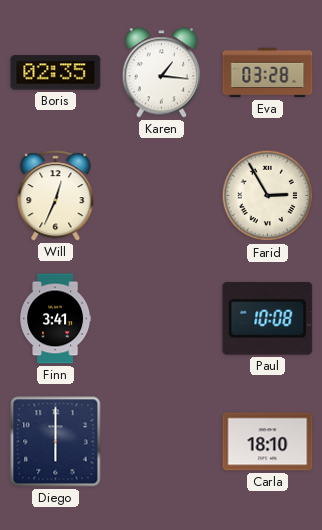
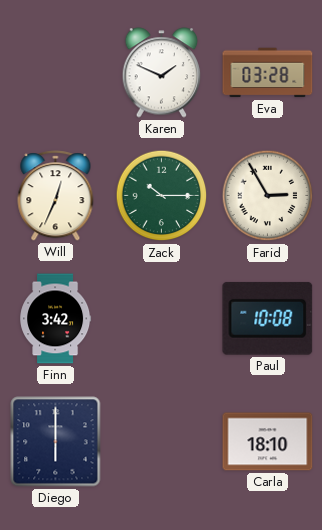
Boris: 02:35 -> none (56, 73)
Karen: 1:16 -> 1:49 (162, 73)
Zack: none -> 10:15 (162, 196)
Finn: 3:41 -> 3:42 (56, 319)
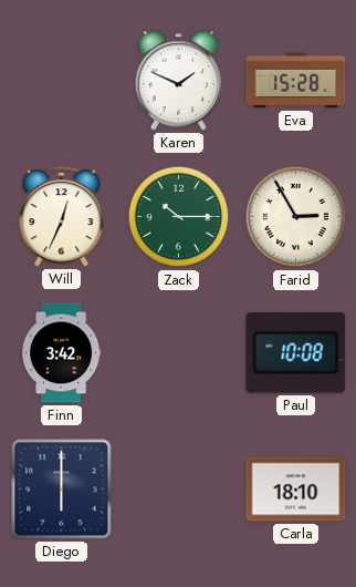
Eva: 03:28 -> 15:28 (296, 81)
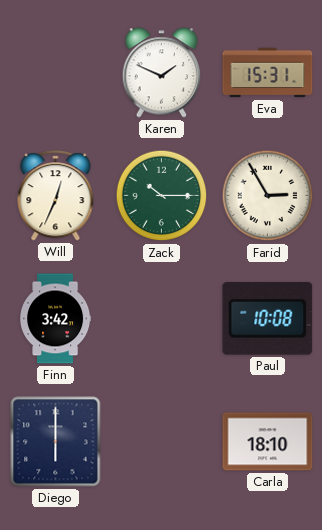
Eva: 15:28 -> 15:31 (268, 73)
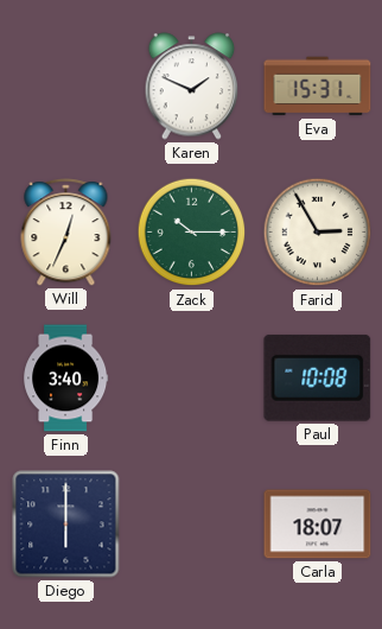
Finn: 3:42 -> 3:40 (66, 379)
Carla: 18:10 -> 18:07 (318, 525)
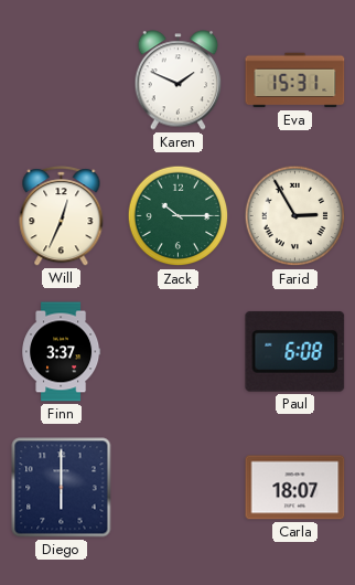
Finn: 3:40 -> 3:37 (62, 352)
Paul: 10:08 -> 6:08 (295, 351)
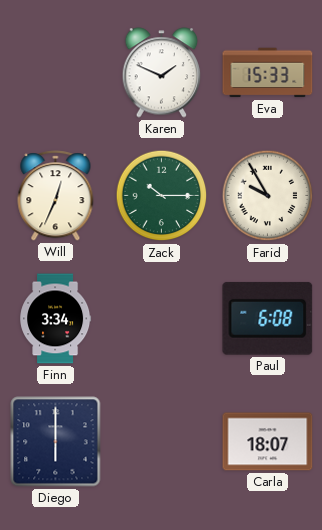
Eva: 15:31 -> 15:33 (268, 73)
Farid: 2:55 -> 9:55 (268, 196)
Finn: 3:37 -> 3:34 (56, 319)
